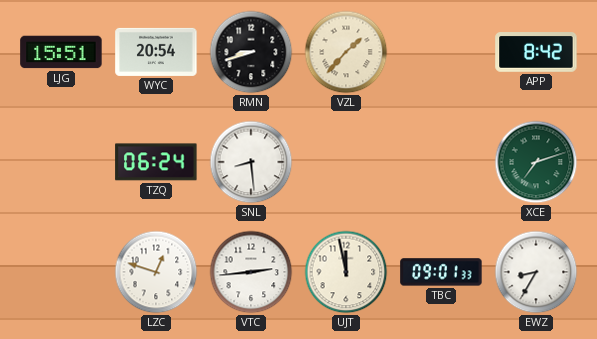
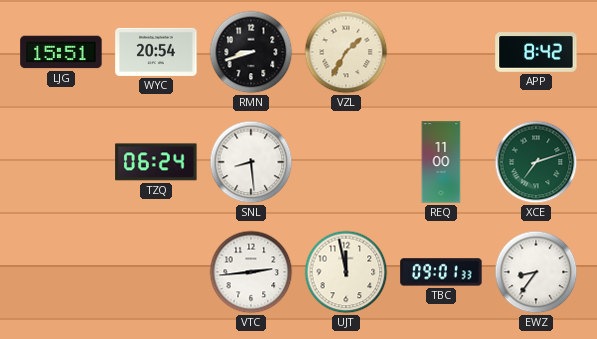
VZL: 1:37 -> 1:35 (346, 52)
REQ: none -> 11:00 (441, 162)
LZC: 12:48 -> none (156, 272)
EWZ: 8:35 -> 8:36 (536, 272)
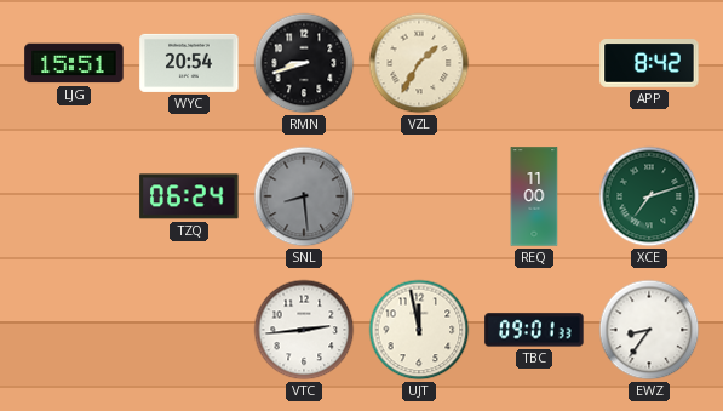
SNL dial: white -> grey (304, 196)
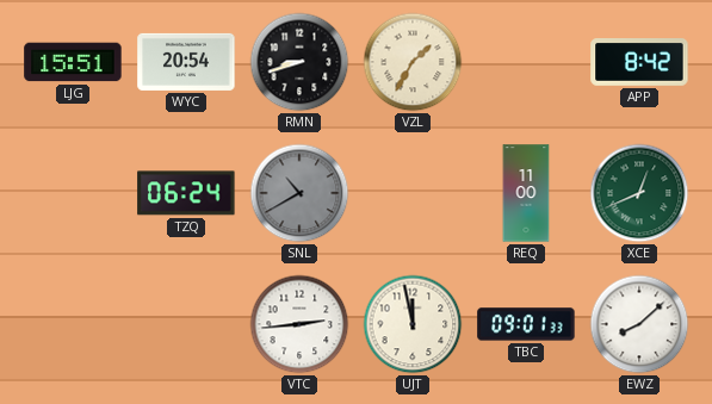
SNL: 8:29 -> 10:40 (299, 193)
XCE: 7:12 -> 12:41 (639, 193)
EWZ: 8:36 -> 8:08 (639, 324)
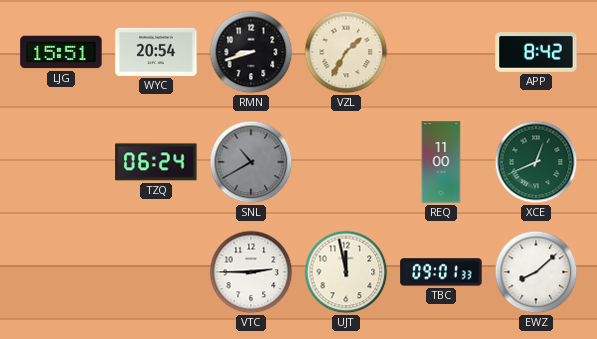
VTC: 2:44 -> 2:45 (251, 272)
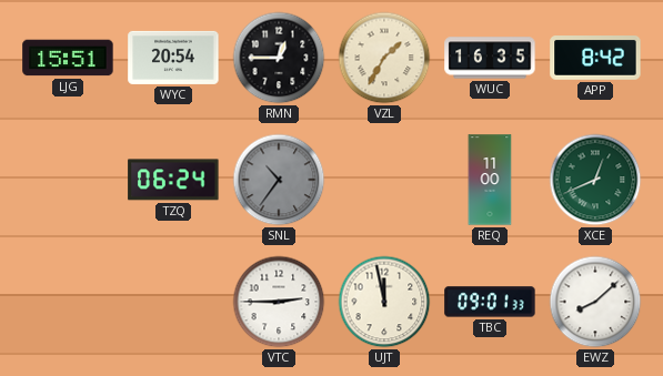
RMN: 8:42 -> 12:45 (279, 58)
WUC: none -> 16:35 (490, 58)
SNL: 10:40 -> 10:36 (279, 180)
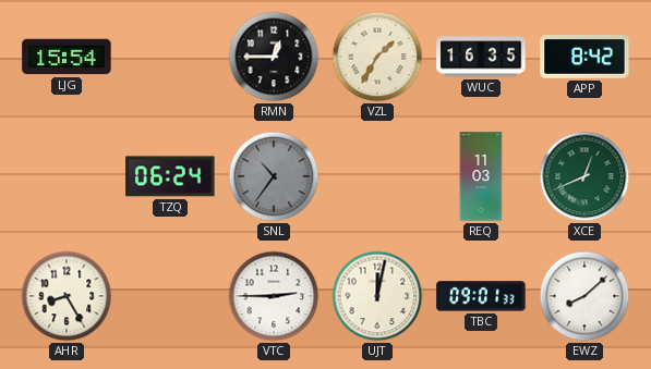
LJG: 15:51 -> 15:54 (67, 57)
WYC: 20:54 -> none (173, 58)
REQ: 11:00 -> 11:03 (481, 176)
AHR: none -> 8:25 (67, 296)
UJT: 11:58 -> 12:02 (377, 296)
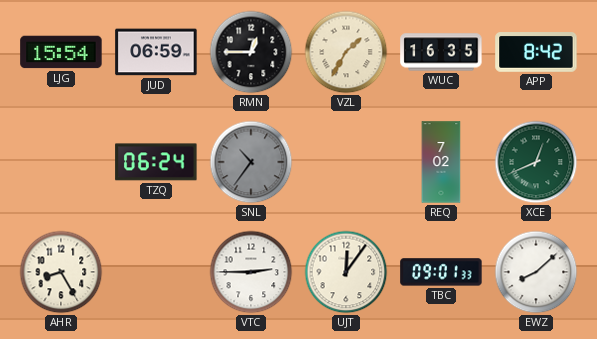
JUD: none -> 06:59 (156, 52)
REQ: 11:03 -> 7:02 (441, 162)
UJT: 12:02 -> 12:06 (346, 272)
